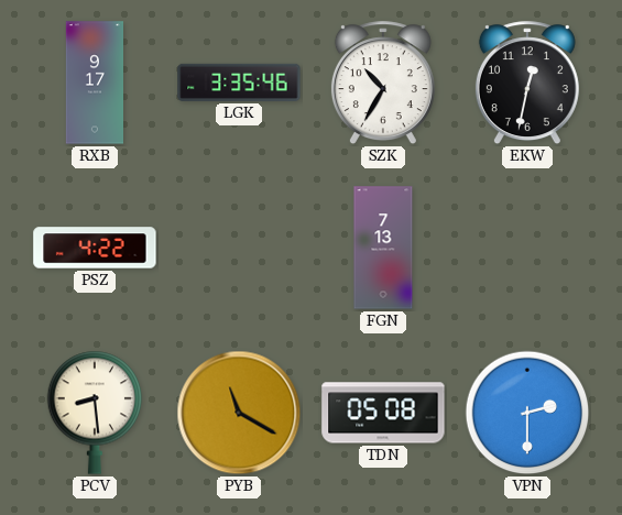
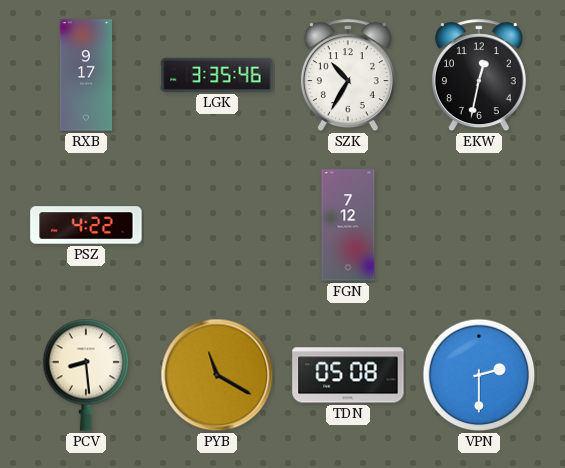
FGN: 7:13 -> 7:12 (348, 225)
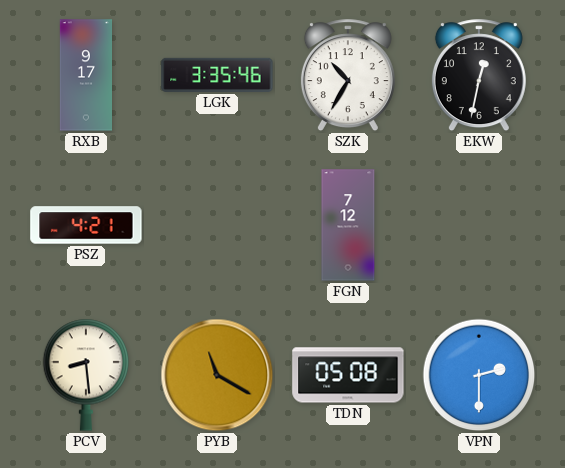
PSZ: 4:22 -> 4:21 (86, 225)
